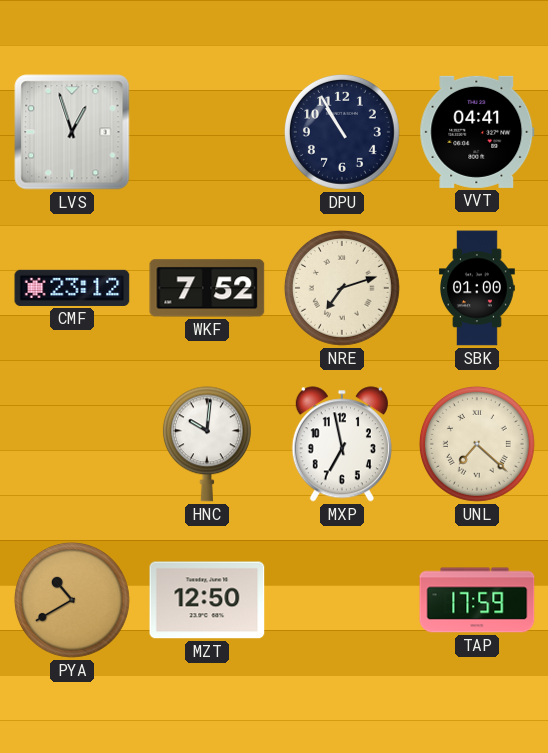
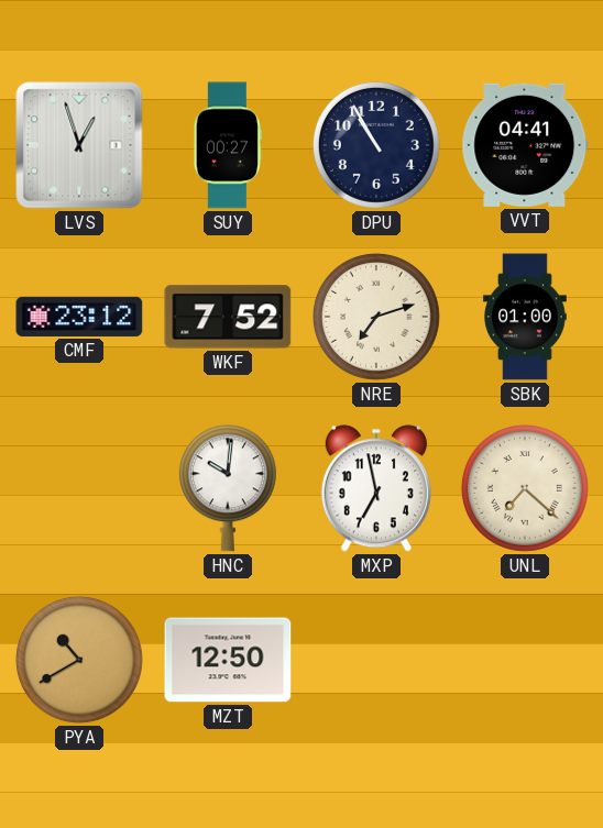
SUY: none -> 00:27 (228, 145)
TAP: 17:59 -> none (477, 600)
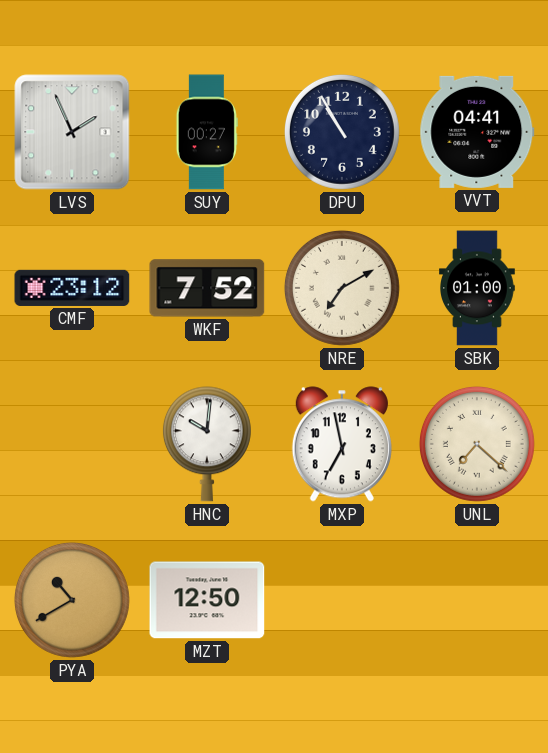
LVS: 12:57 -> 1:56 (72, 132)
NRE: 7:12 -> 7:10 (342, 288)
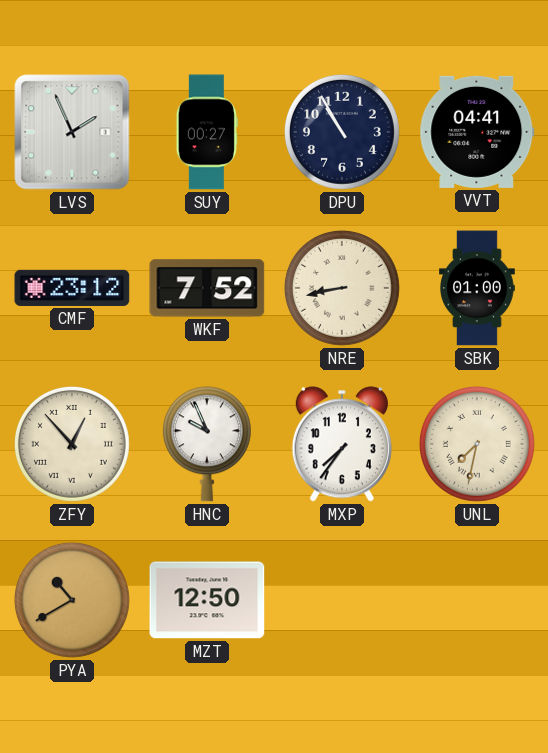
NRE: 7:10 -> 8:43 (342, 288)
ZFY: none -> 12:53 (72, 444)
HNC: 10:01 -> 9:56 (207, 444)
MXP: 6:58 -> 7:36 (342, 444)
UNL: 7:22 -> 7:32 (477, 444)
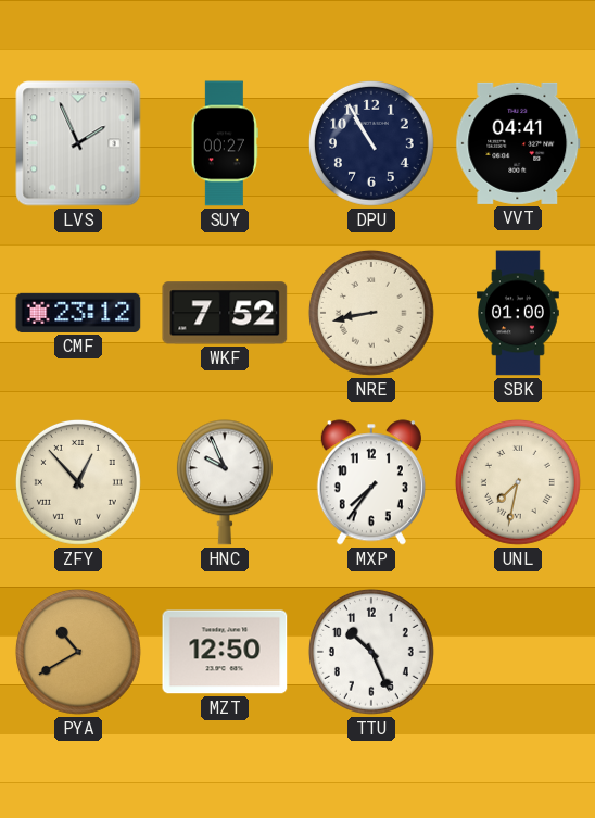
TTU: none -> 10:26 (371, 652)
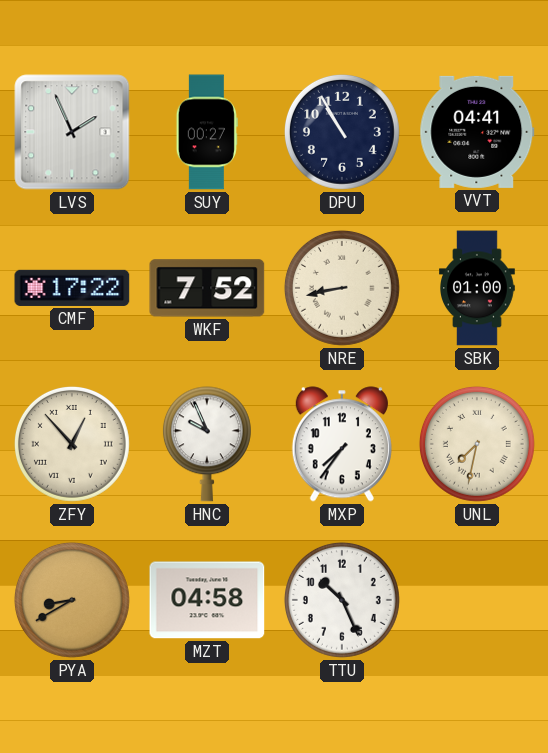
CMF: 23:12 -> 17:22 (72, 288)
PYA: 10:40 -> 8:40 (72, 600)
MZT: 12:50 -> 04:58 (207, 600)
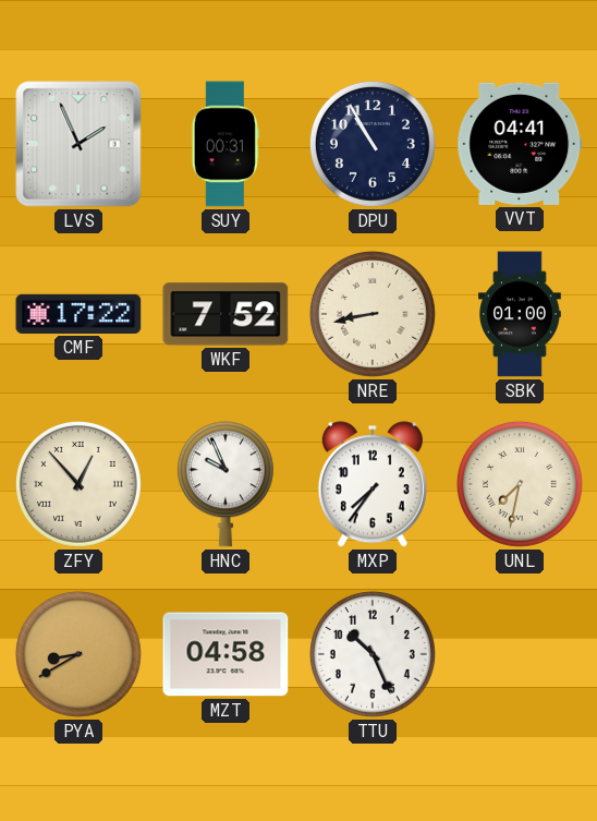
SUY: 00:27 -> 00:31 (226, 144)
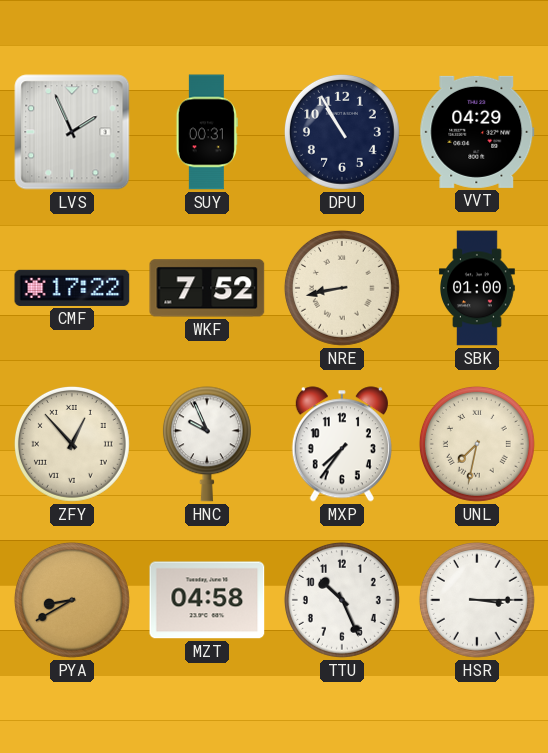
VVT: 04:41 -> 04:29 (477, 132)
HSR: none -> 3:15 (477, 600)
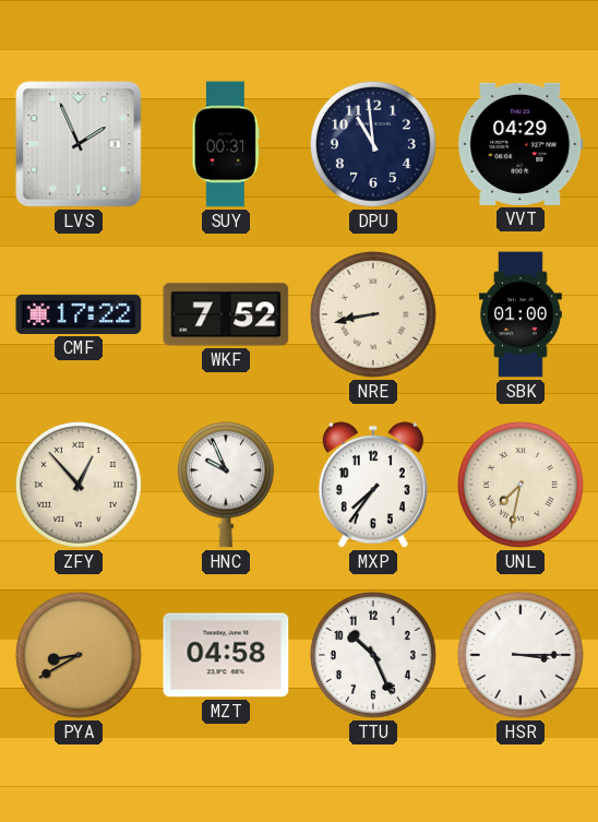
DPU: 10:55 -> 10:59 (373, 144)
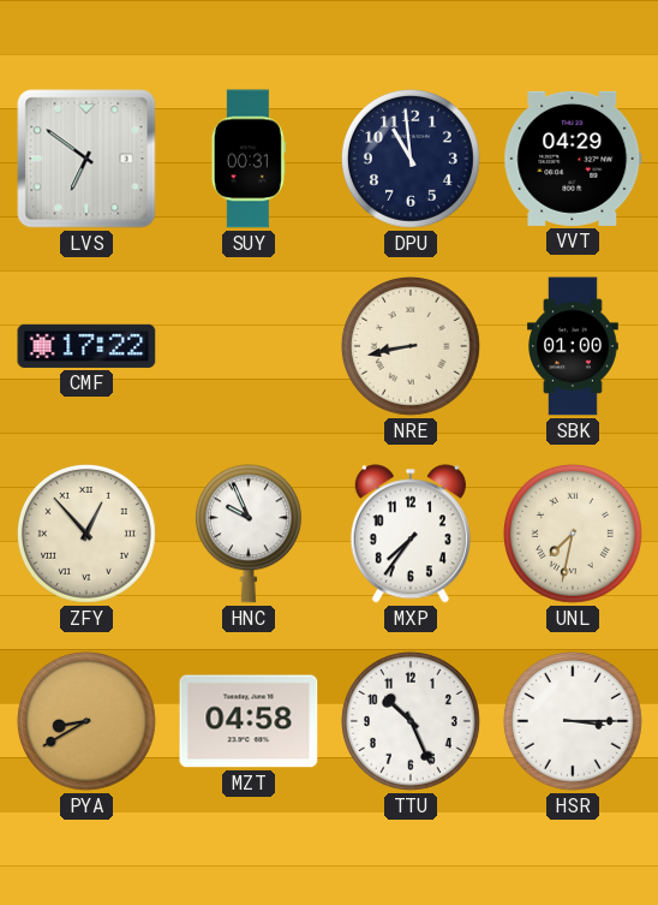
LVS: 1:56 -> 6:51 (86, 159)
WKF: 7:52 -> none (226, 314)
